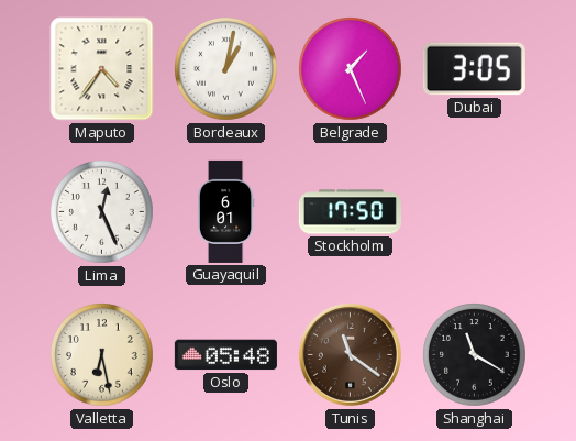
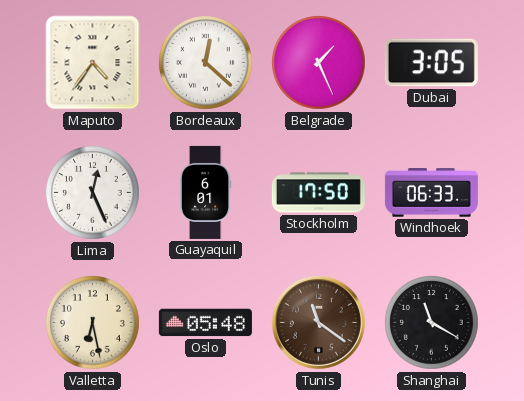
Bordeaux: 1:02 -> 12:22 (206, 63)
Windhoek: none -> 06:33 (431, 193)
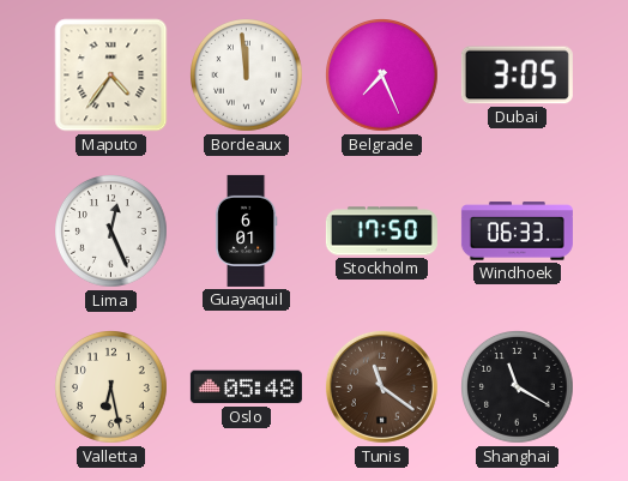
Bordeaux: 12:22 -> 11:59 (247, 76)
Belgrade: 1:26 -> 7:26 (382, 76)
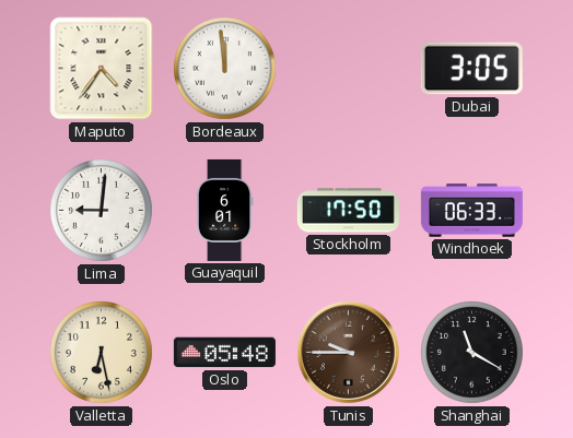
Belgrade: 7:26 -> none (382, 76)
Lima: 12:26 -> 9:01 (102, 211)
Tunis: 11:21 -> 9:45 (348, 352)
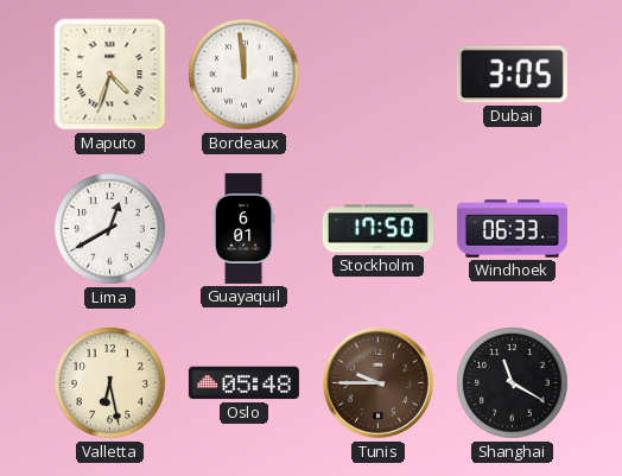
Maputo: 4:36 -> 4:33 (110, 75)
Lima: 9:01 -> 12:40 (110, 229)
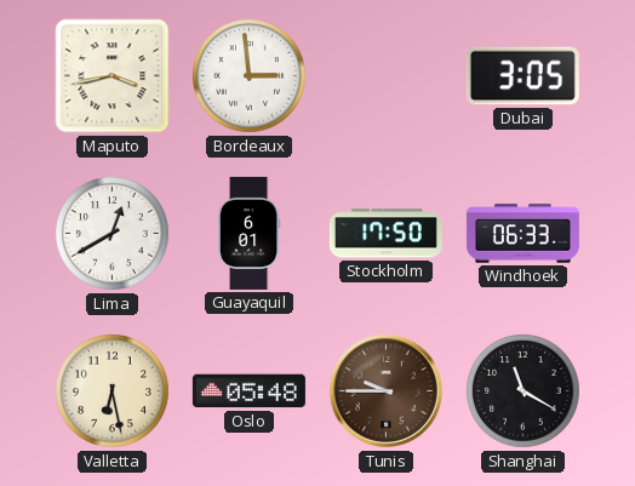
Maputo: 4:33 -> 3:43 (113, 76)
Bordeaux: 11:59 -> 2:59 (250, 76)
